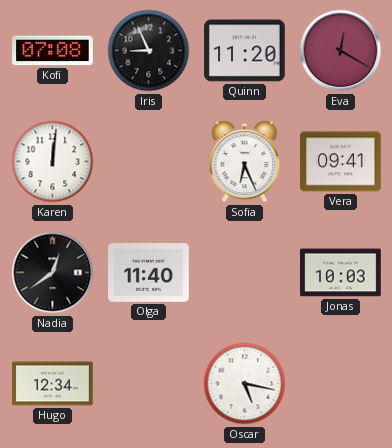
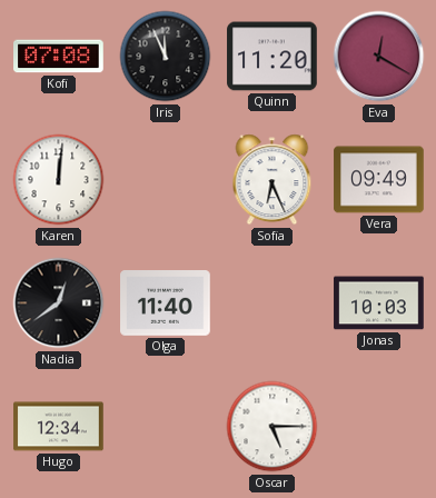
Iris: 8:56 -> 11:56 (166, 57)
Vera: 09:41 -> 09:49 (379, 180)
Oscar: 5:17 -> 5:15 (272, 427)
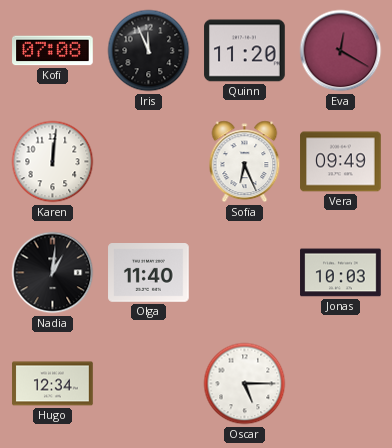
Nadia: 12:39 -> 1:01 (53, 273)
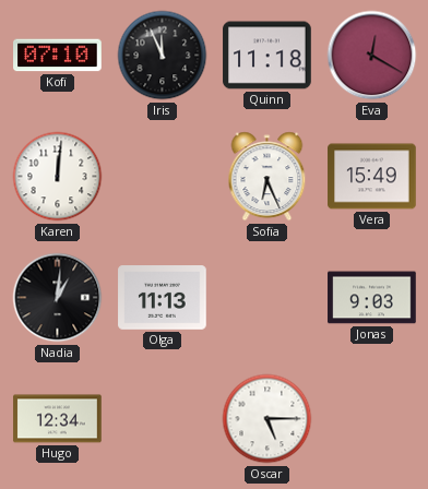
Kofi: 07:08 -> 07:10 (58, 56)
Quinn: 11:20 -> 11:18 (267, 56)
Vera: 09:49 -> 15:49 (372, 177)
Olga: 11:40 -> 11:13 (163, 298)
Jonas: 10:03 -> 9:03 (372, 298)
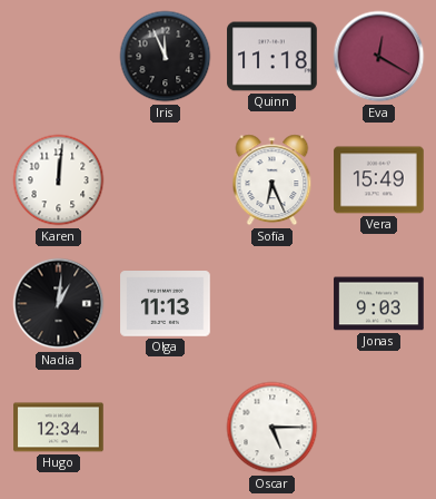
Kofi: 07:10 -> none (58, 56)
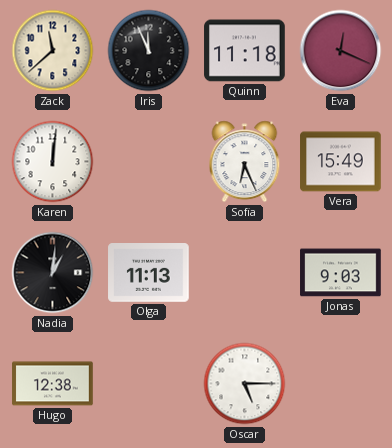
Zack: none -> 11:38 (53, 51)
Eva: 12:20 -> 12:19 (341, 51)
Hugo: 12:34 -> 12:38 (53, 384)
